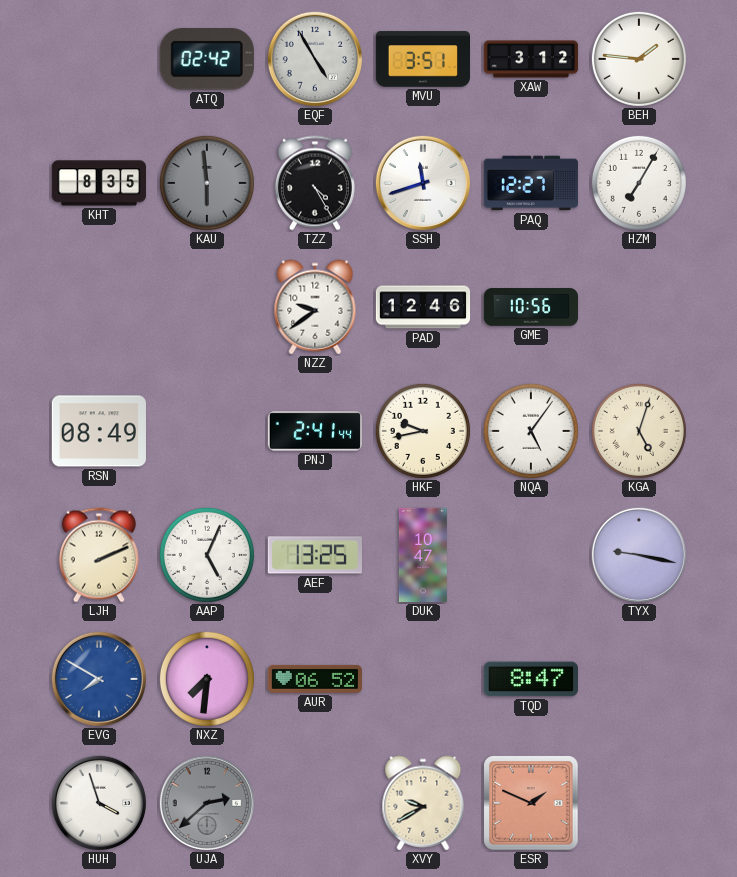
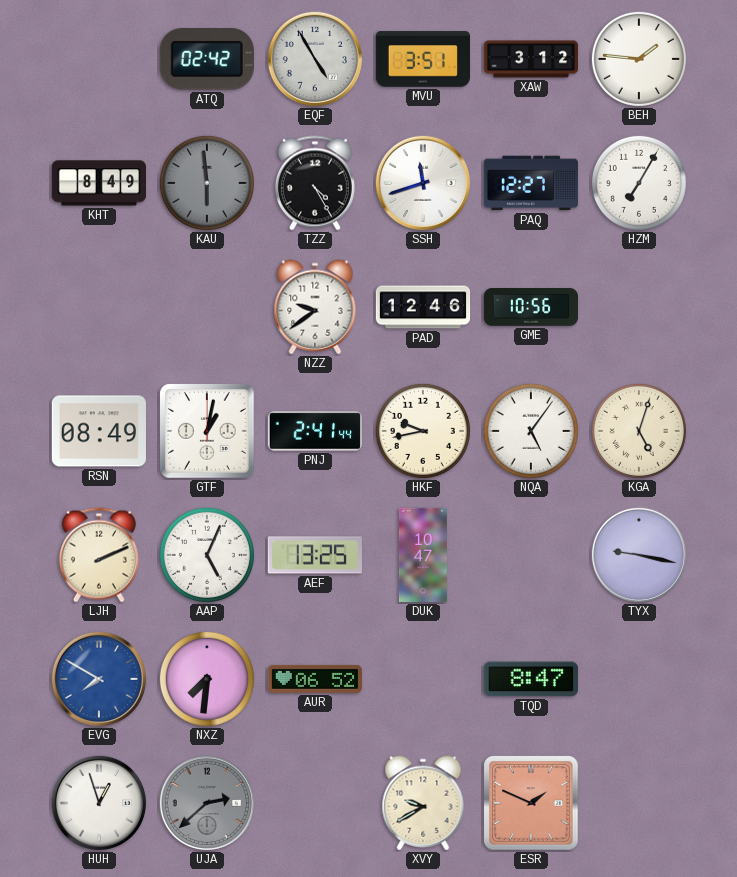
KHT: 8:35 -> 8:49 (98, 183)
GTF: none -> 1:02 (207, 431)
HUH: 3:57 -> 12:57 (99, 803)
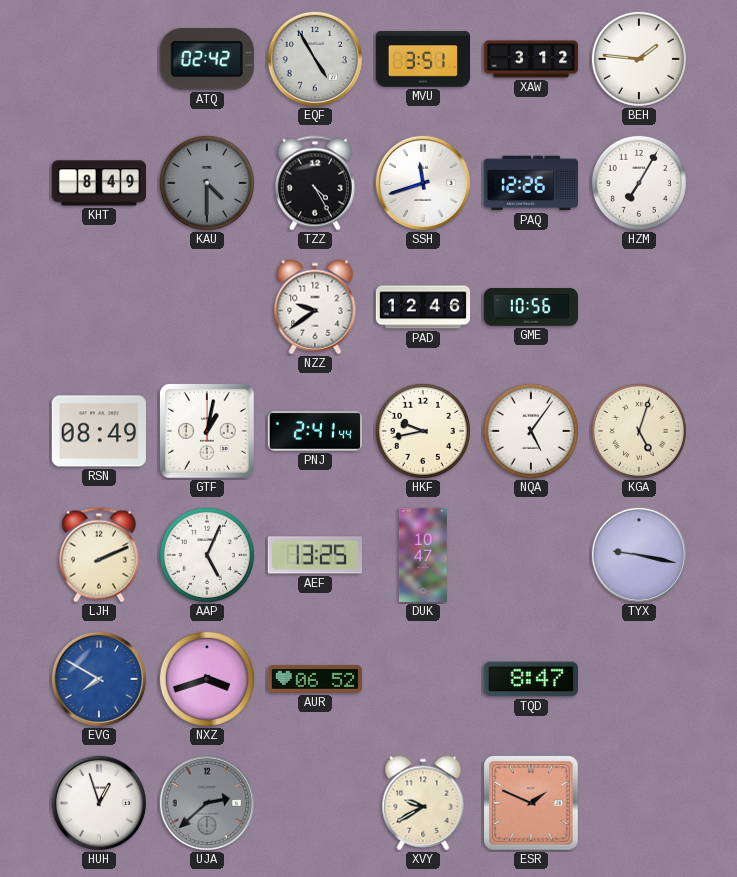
KAU: 5:59 -> 4:30 (207, 183)
PAQ: 12:27 -> 12:26 (530, 183)
NXZ: 7:31 -> 3:42 (207, 679)
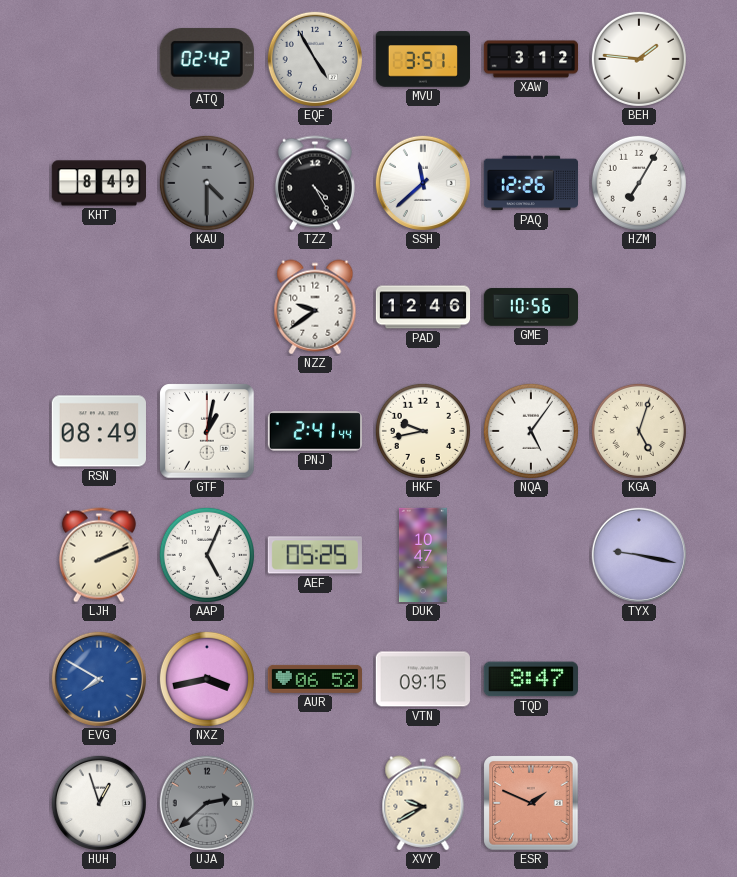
SSH: 11:42 -> 11:38 (423, 183)
AEF: 13:25 -> 05:25 (315, 555)
NXZ: 3:42 -> 3:43 (207, 679)
VTN: none -> 09:15 (422, 679)
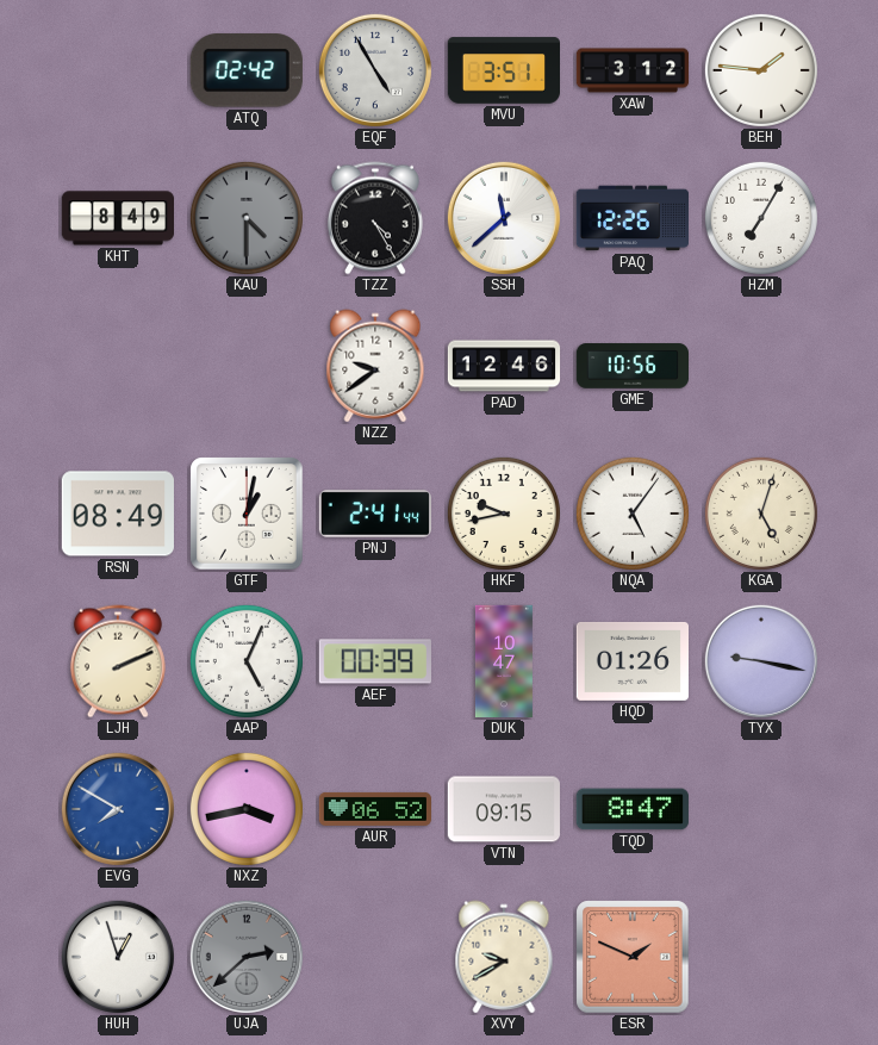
AEF: 05:25 -> 00:39 (375, 661)
HQD: none -> 01:26 (631, 661)
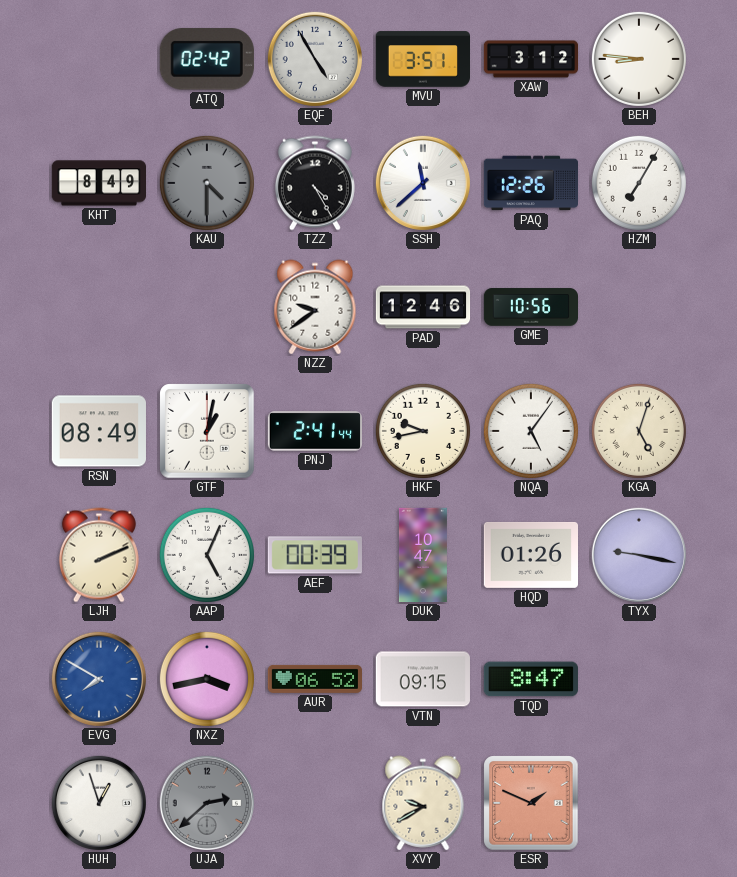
BEH: 1:46 -> 8:46 (639, 59)
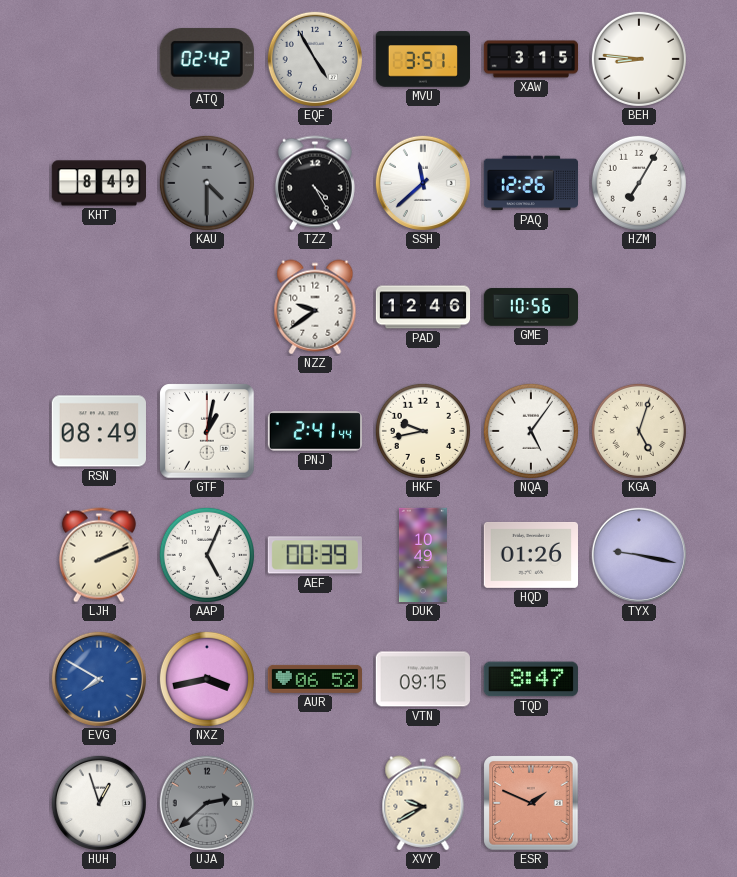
XAW: 3:12 -> 3:15 (531, 59)
DUK: 10:47 -> 10:49 (423, 555)
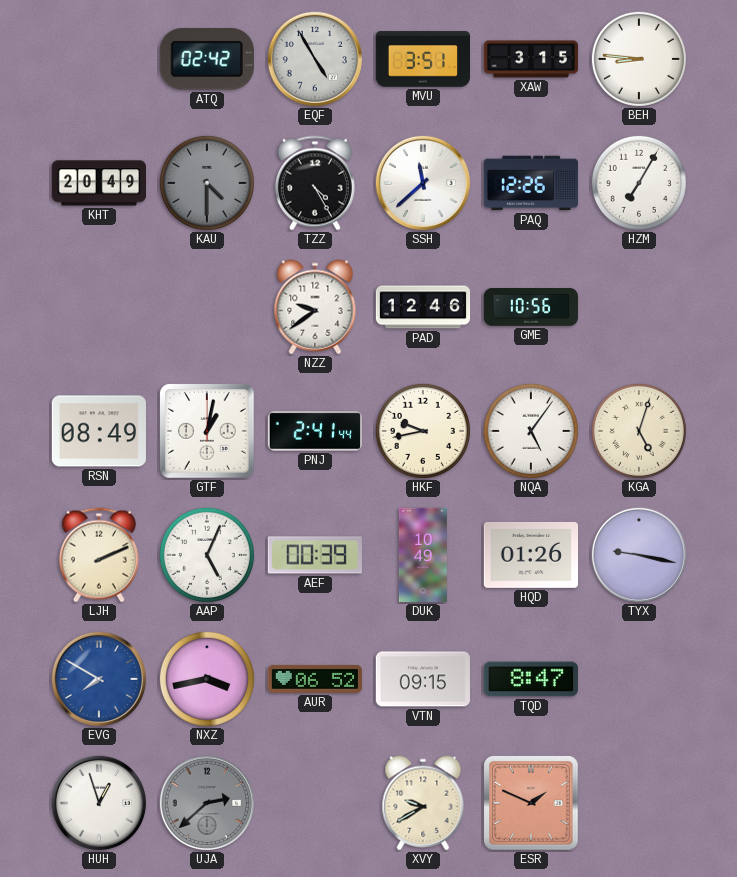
KHT: 8:49 -> 20:49 (98, 183)
